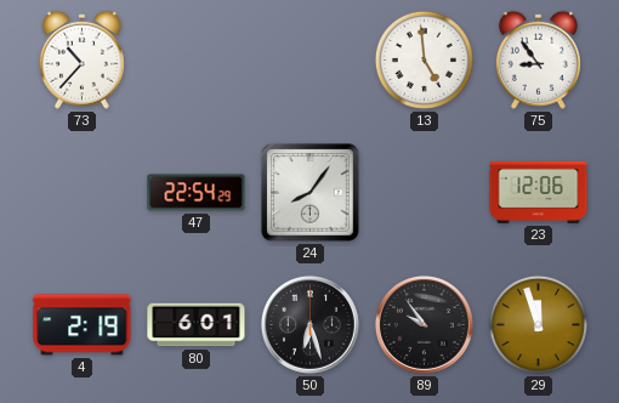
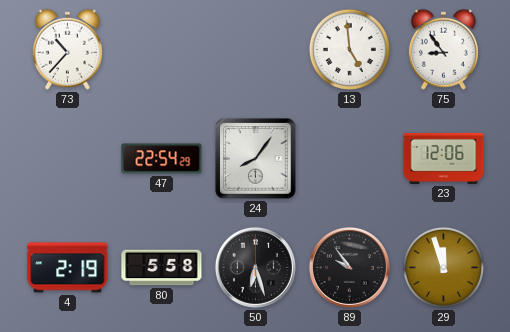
80: 6:01 -> 5:58 (162, 268)
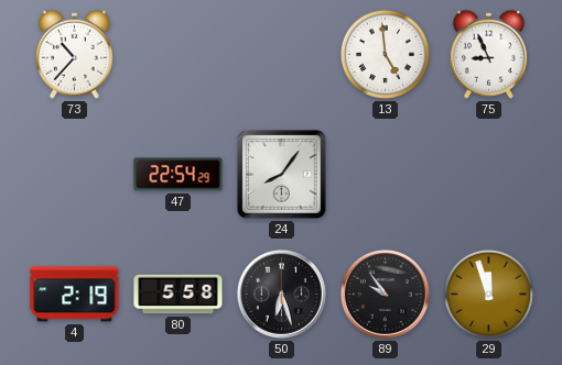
75: 8:54 -> 8:56 (488, 54)
23: 12:06 -> none (444, 158)
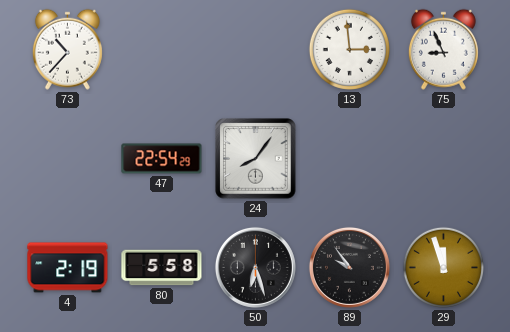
13: 4:59 -> 2:59 (349, 49)
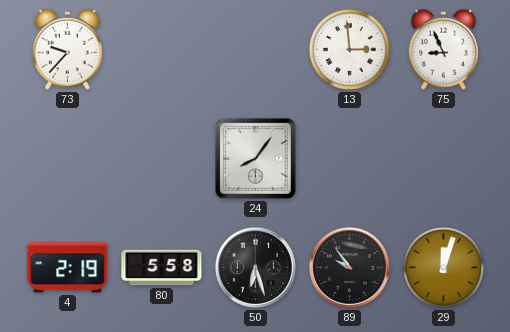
73: 10:37 -> 9:37 (67, 49)
47: 22:54 -> none (162, 159)
29: 11:57 -> 12:03 (443, 267)
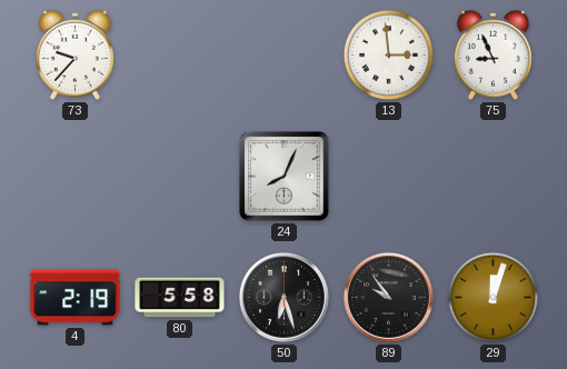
24: 8:06 -> 8:04 (285, 177)
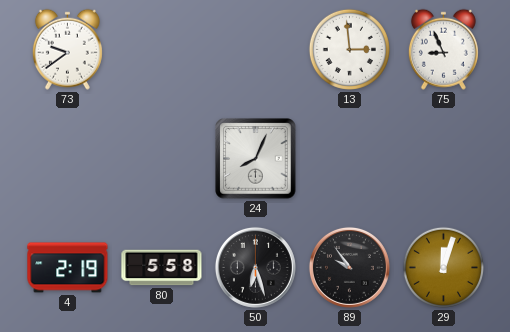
73: 9:37 -> 9:39 (67, 49)
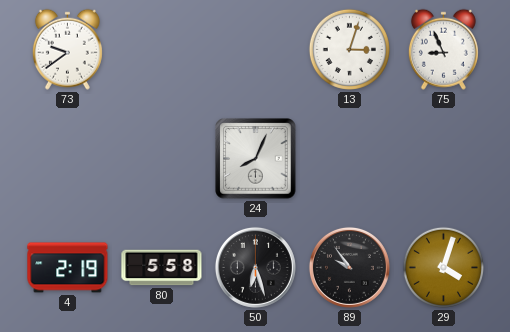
13: 2:59 -> 3:03 (349, 49)
29: 12:03 -> 4:03 (443, 267)
